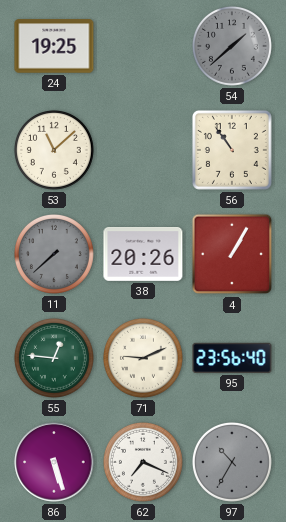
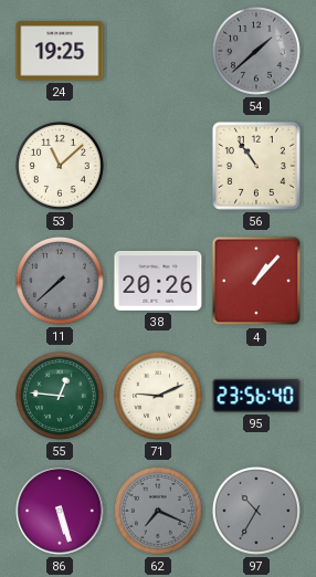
4: 1:05 -> 1:07 (256, 281)
62 dial: white -> grey (158, 511)
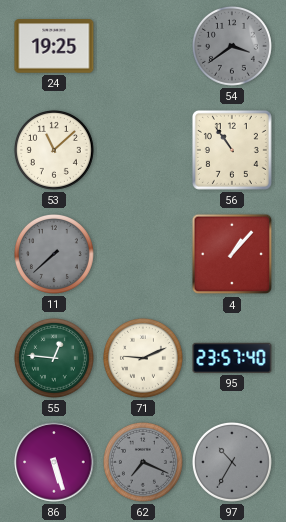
54: 1:38 -> 3:39 (232, 46)
38: 20:26 -> none (158, 281)
95: 23:56 -> 23:57 (232, 358)
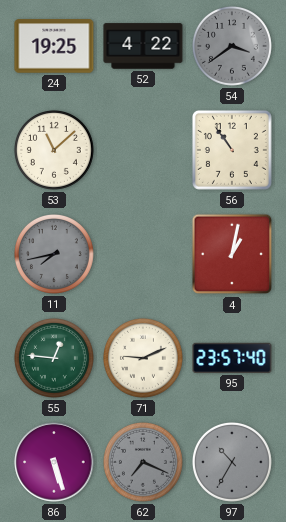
52: none -> 4:22 (143, 46)
11: 7:38 -> 7:43 (54, 254)
4: 1:07 -> 1:02 (232, 254)
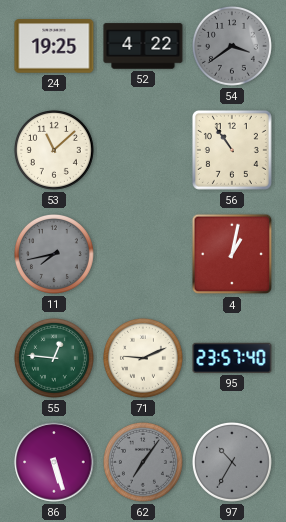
62: 7:19 -> 7:06 (143, 462)
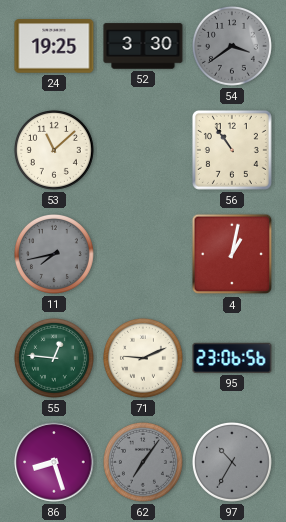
52: 4:22 -> 3:30 (143, 46)
95: 23:57 -> 23:06 (232, 358)
86: 5:27 -> 8:27 (54, 462)
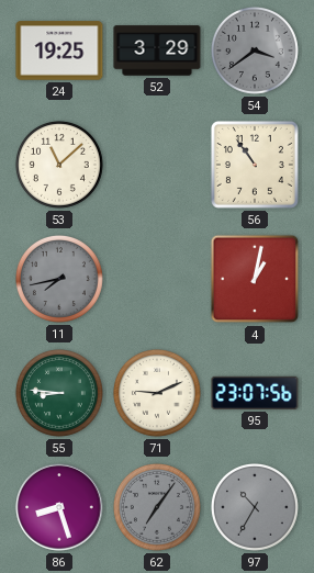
52: 3:30 -> 3:29 (157, 50)
55: 12:46 -> 8:46 (59, 393)
95: 23:06 -> 23:07 (255, 393)
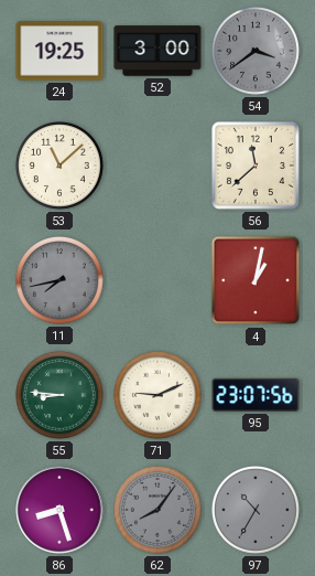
52: 3:29 -> 3:00 (157, 51)
56: 10:54 -> 11:38 (256, 166)
62: 7:06 -> 8:06 (157, 510)
